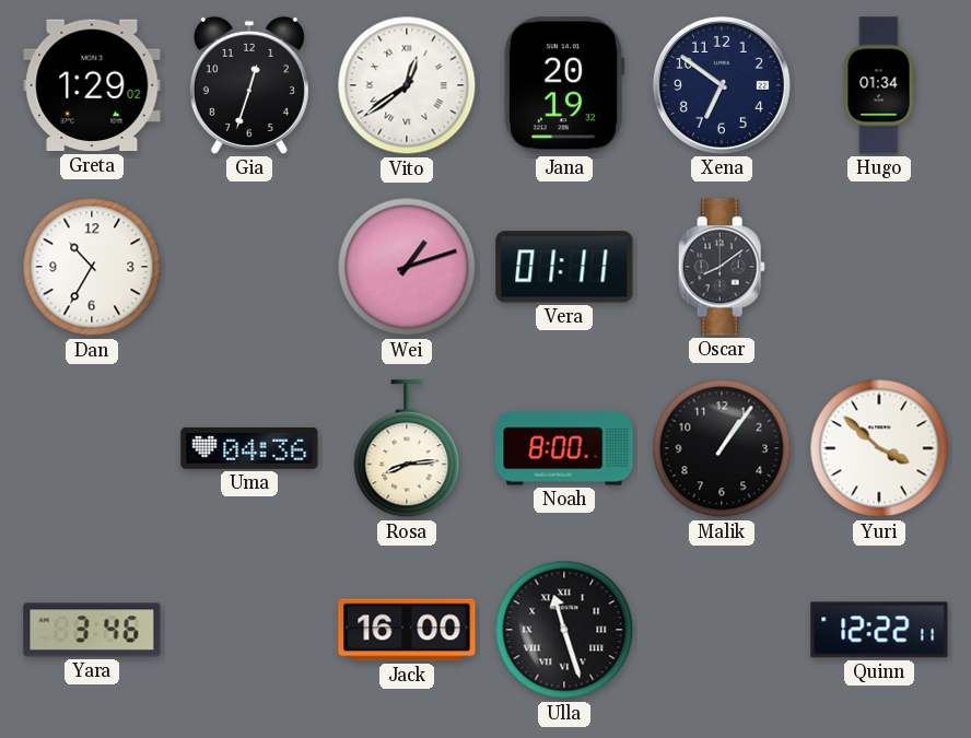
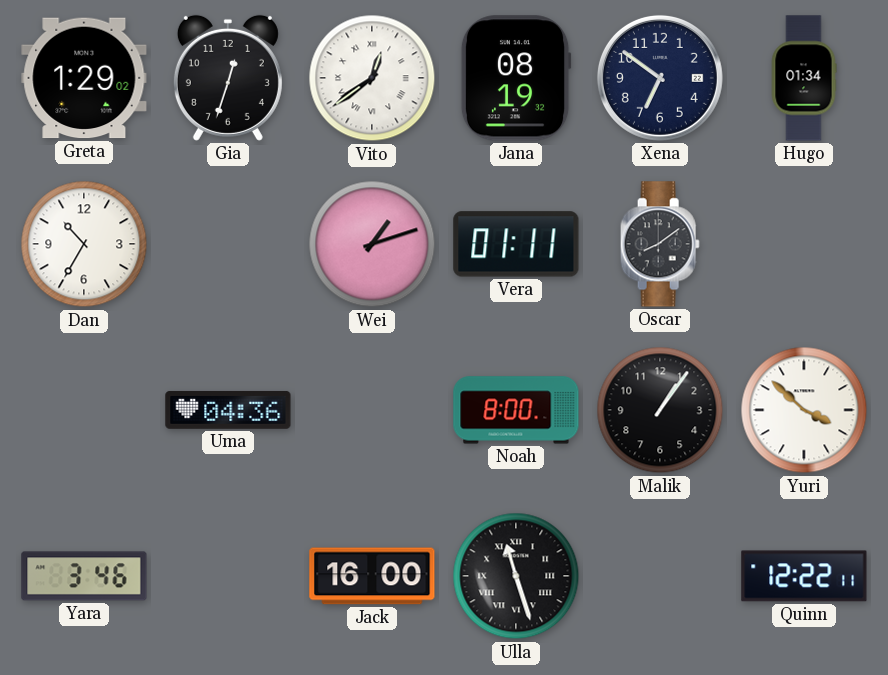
Jana: 20:19 -> 08:19 (516, 78)
Rosa: 8:14 -> none (407, 449)
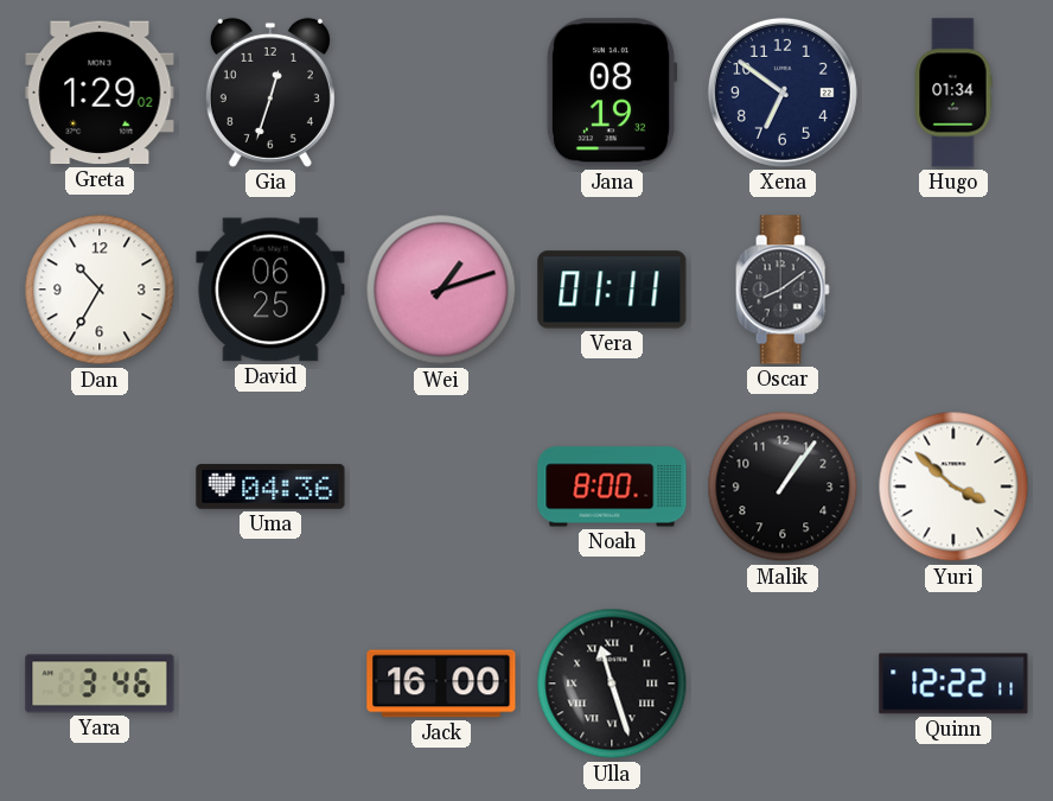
Vito: 12:39 -> none (372, 78)
David: none -> 06:25 (270, 290)
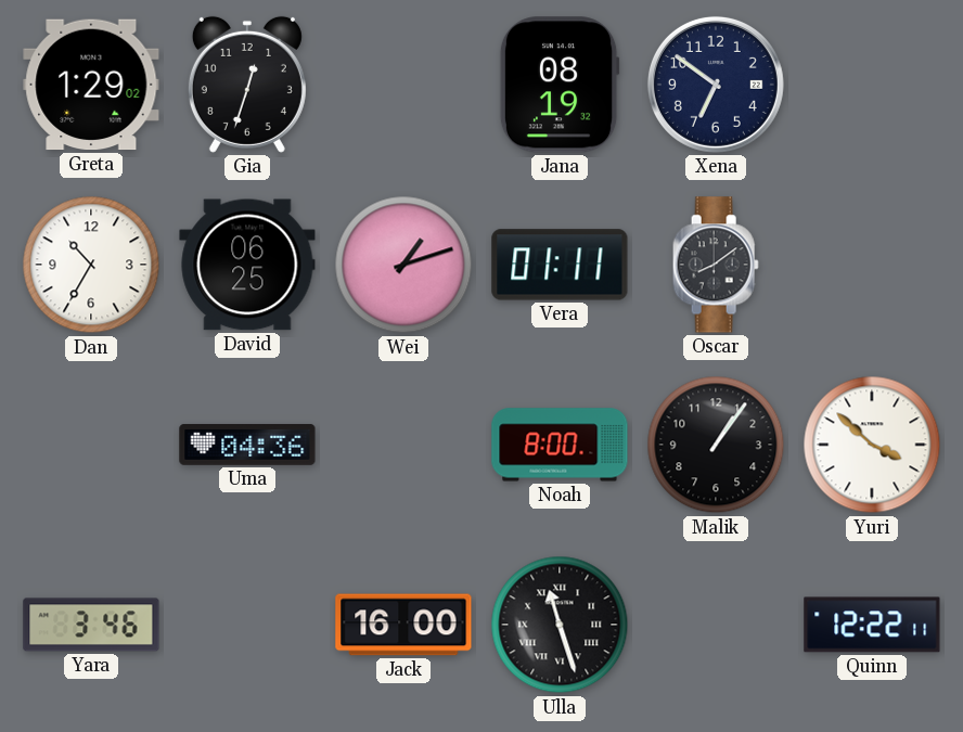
Hugo: 01:34 -> none (953, 93)
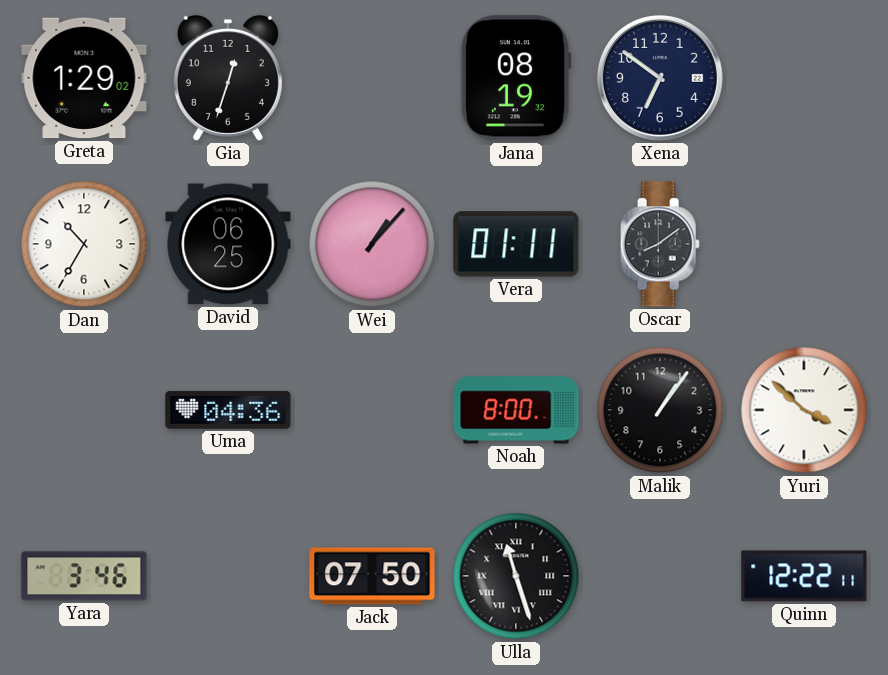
Wei: 1:12 -> 1:07 (372, 244)
Jack: 16:00 -> 07:50 (372, 576)
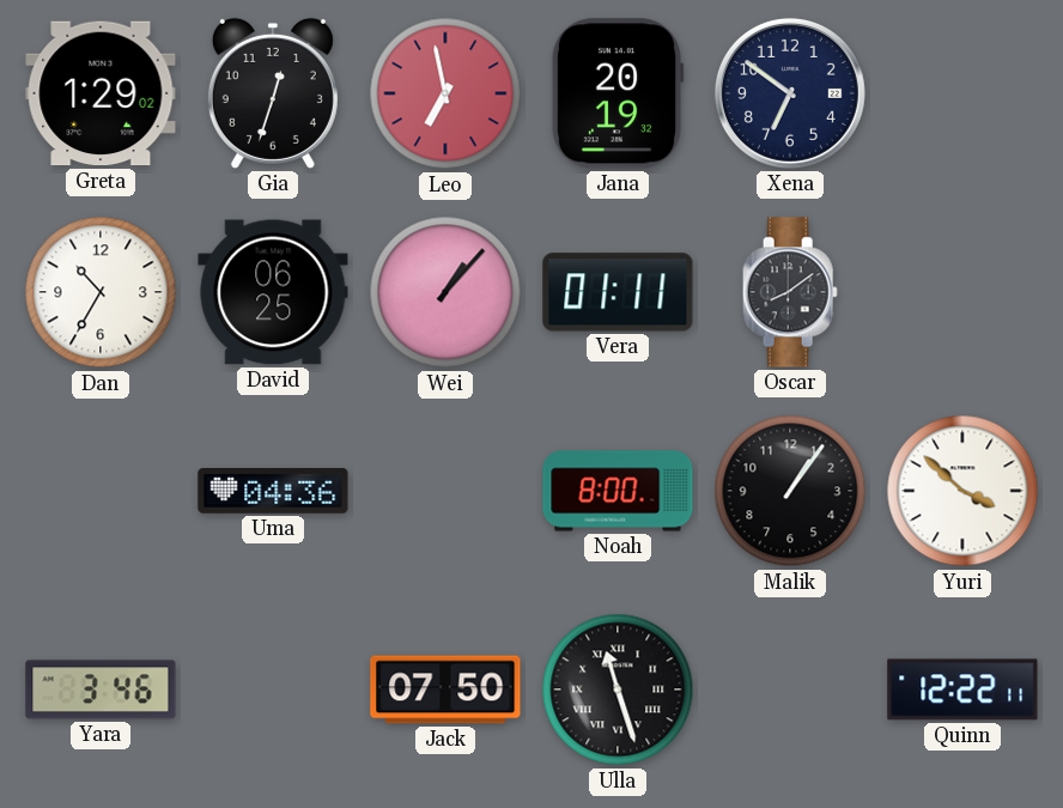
Leo: none -> 6:58 (445, 93)
Jana: 08:19 -> 20:19 (618, 93)
